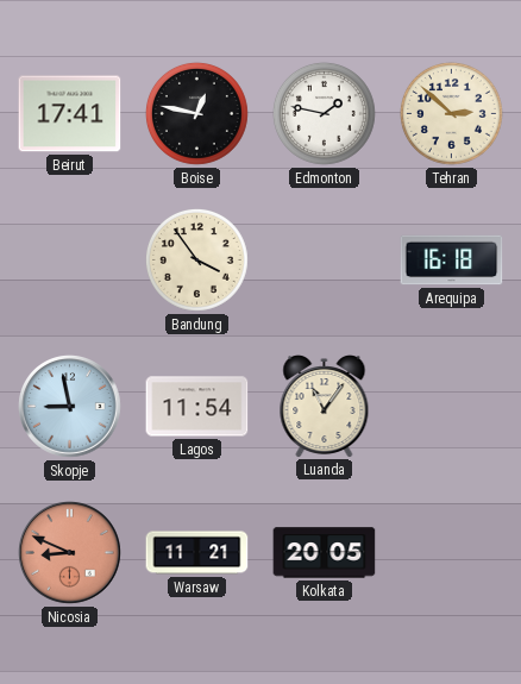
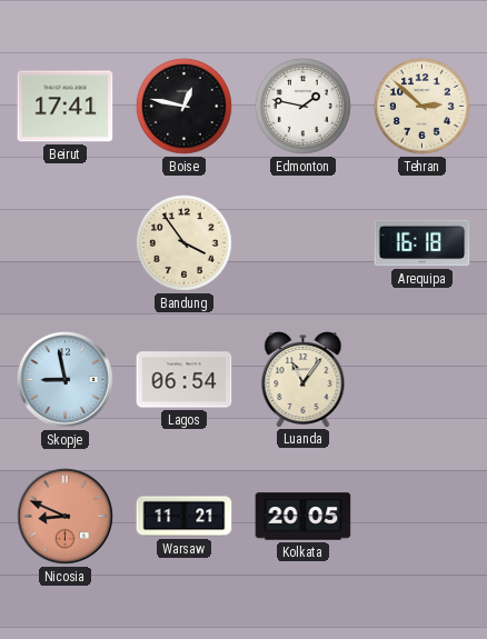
Lagos: 11:54 -> 06:54 (185, 380)
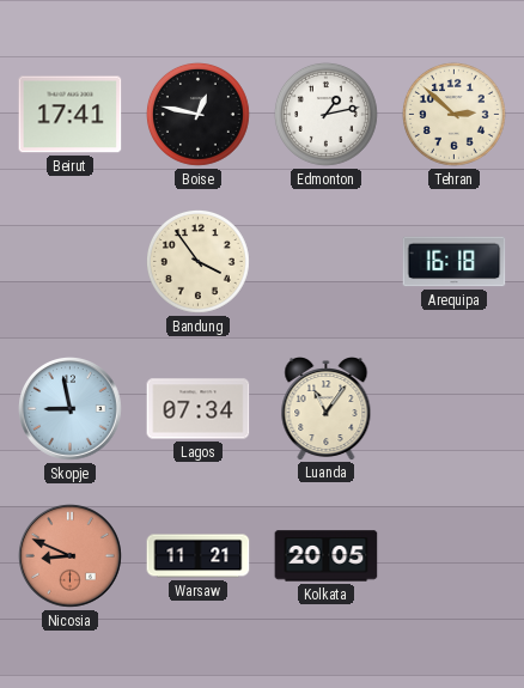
Edmonton: 1:47 -> 1:13 (325, 114)
Lagos: 06:54 -> 07:34 (199, 409)
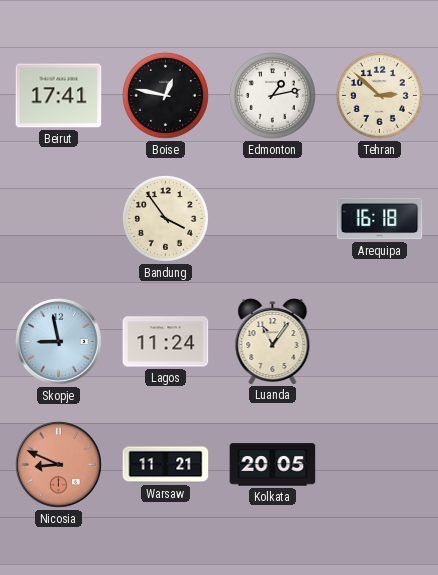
Lagos: 07:34 -> 11:24 (166, 342)
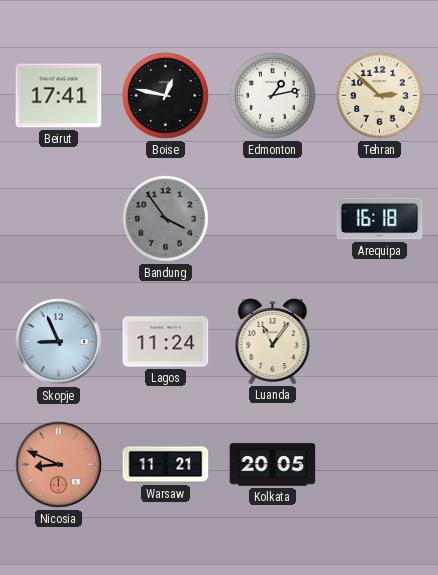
Bandung dial: cream -> grey (165, 218)
Skopje: 8:58 -> 8:56 (59, 342)
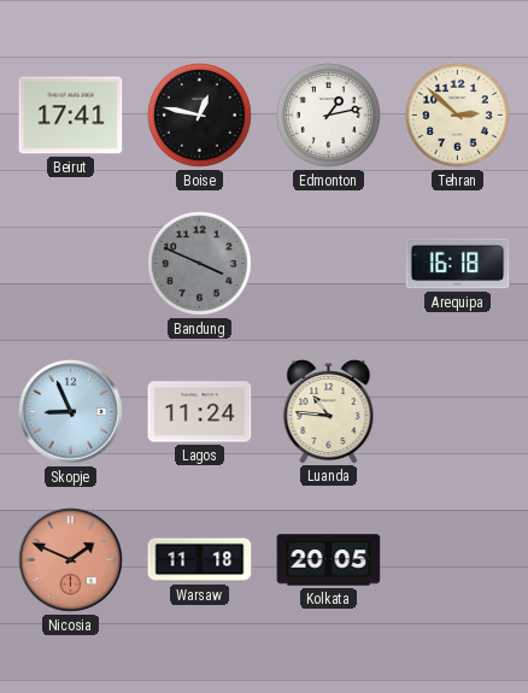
Bandung: 3:54 -> 3:49 (199, 263)
Luanda: 11:06 -> 10:46 (329, 412)
Nicosia: 8:49 -> 1:49 (71, 560)
Warsaw: 11:21 -> 11:18 (200, 560)
